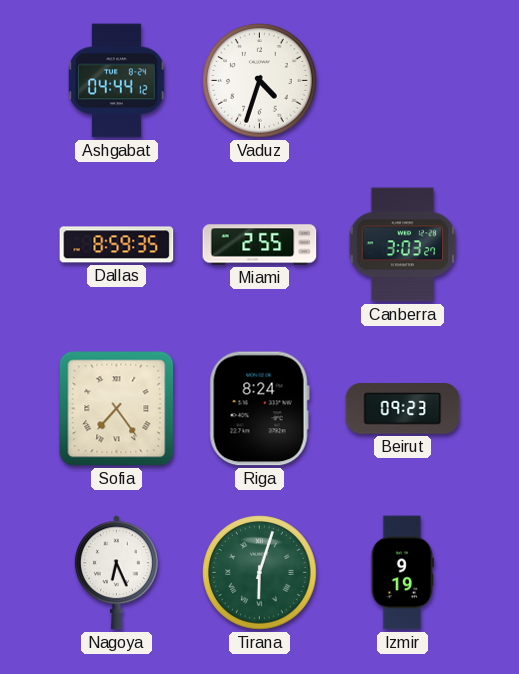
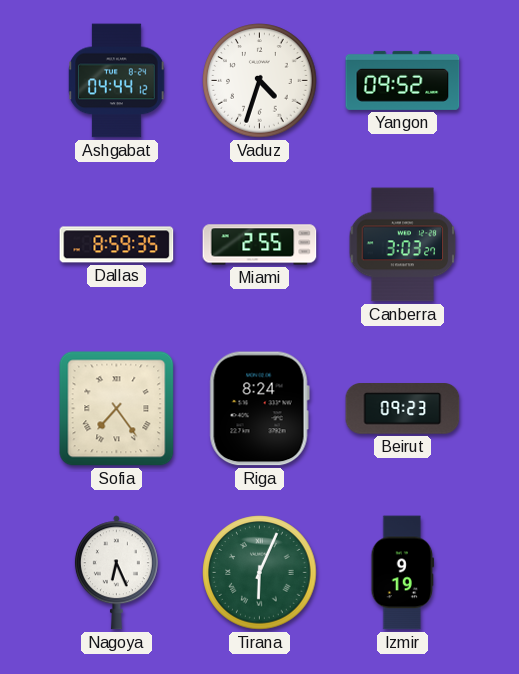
Yangon: none -> 09:52 (403, 80)
Tirana: 6:03 -> 6:04 (260, 573)
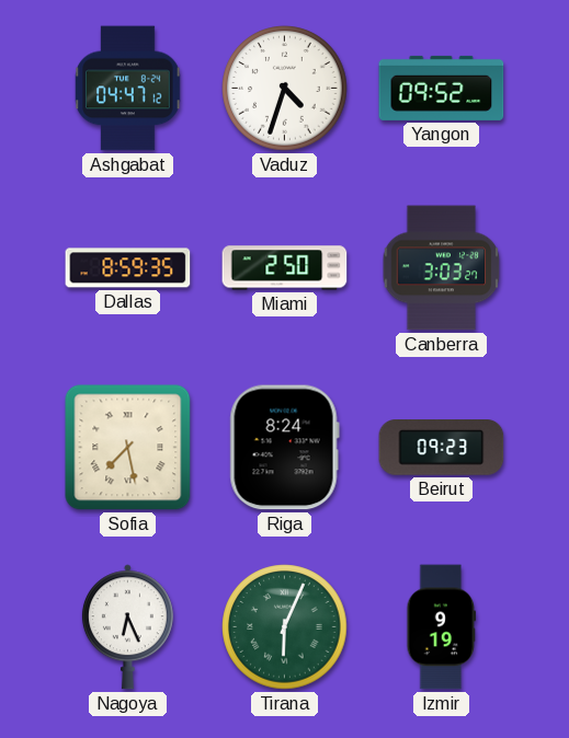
Ashgabat: 04:44 -> 04:47 (128, 89)
Miami: 2:55 -> 2:50 (285, 268)
Sofia: 7:24 -> 7:28 (128, 448)
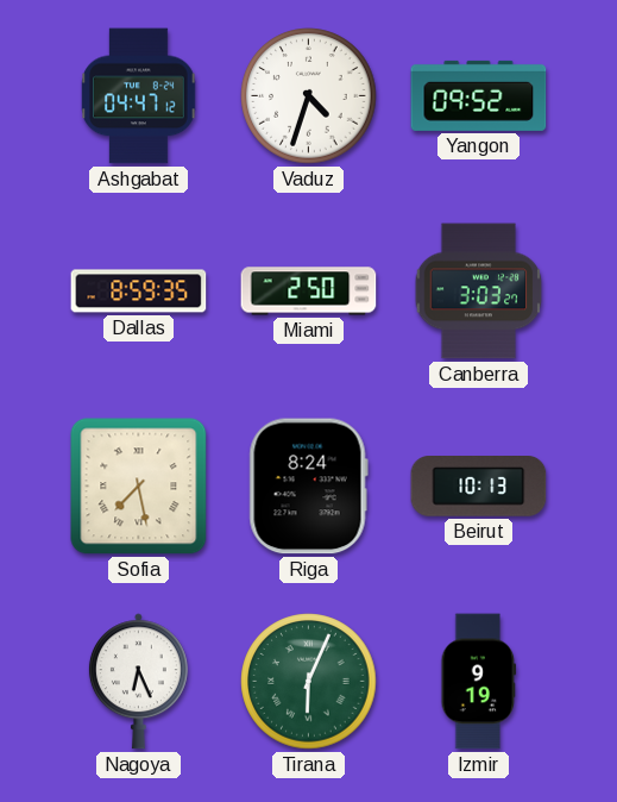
Beirut: 09:23 -> 10:13 (479, 487)
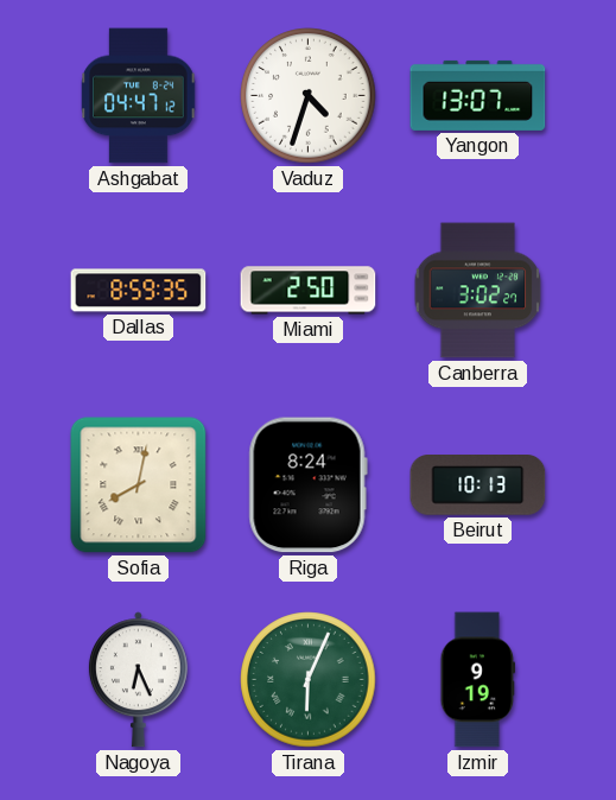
Yangon: 09:52 -> 13:07 (478, 95)
Canberra: 3:03 -> 3:02 (478, 291)
Sofia: 7:28 -> 8:02 (139, 485)
